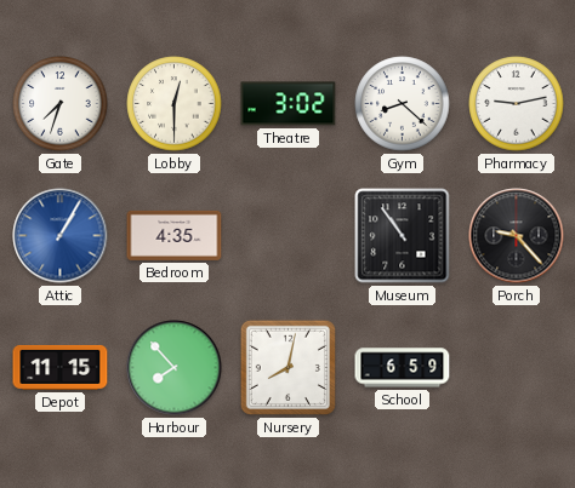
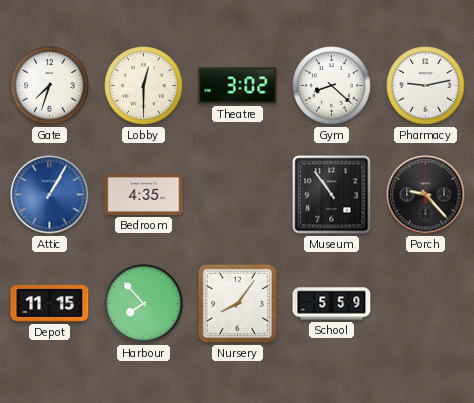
Nursery: 8:02 -> 8:06 (237, 303)
School: 6:59 -> 5:59 (332, 304)
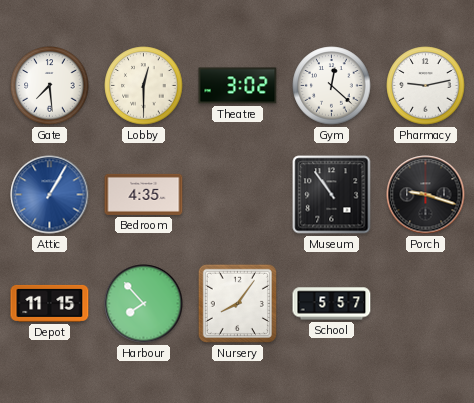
Gate: 7:33 -> 7:29 (50, 86)
Gym: 8:22 -> 12:22 (332, 86)
Porch: 9:23 -> 9:18 (426, 195)
School: 5:59 -> 5:57 (332, 304)
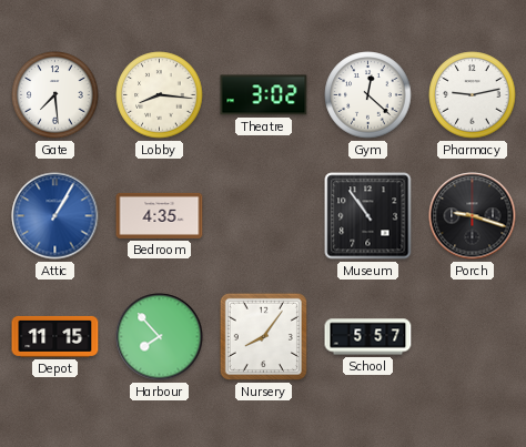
Lobby: 12:30 -> 8:16 (160, 95)
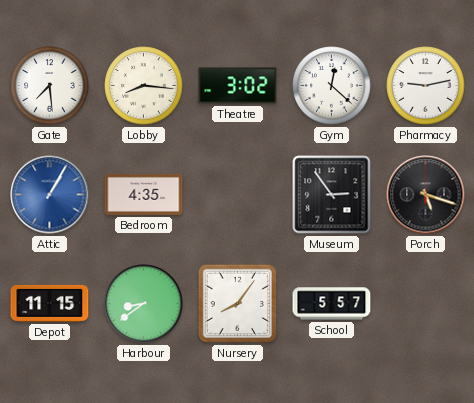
Museum: 10:54 -> 2:54 (332, 195)
Porch: 9:18 -> 5:18 (426, 195)
Harbour: 7:53 -> 8:39 (144, 304)
